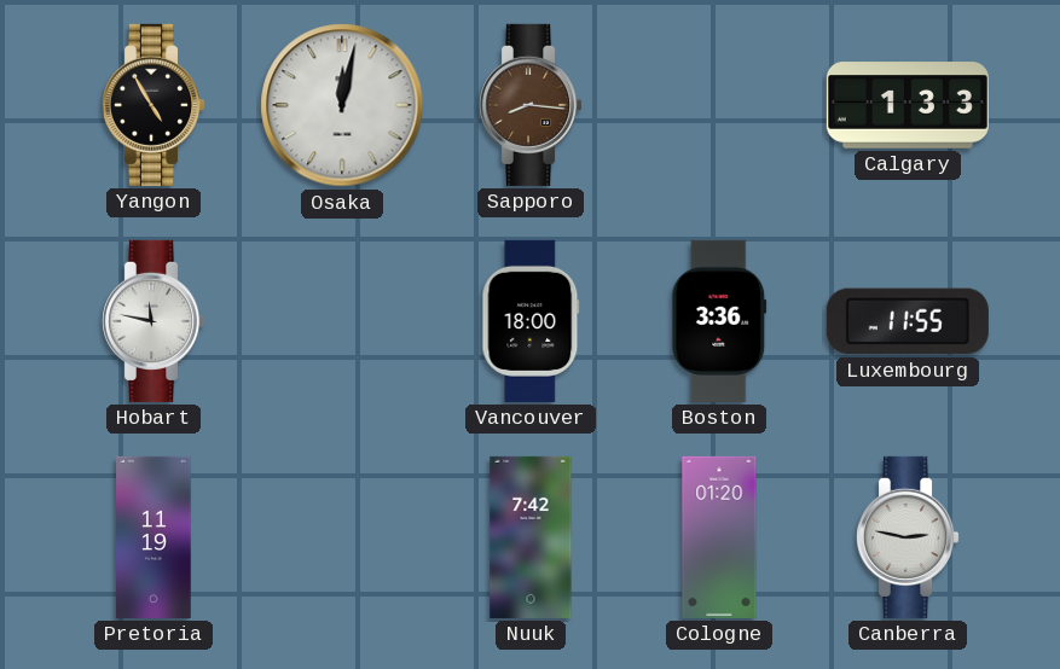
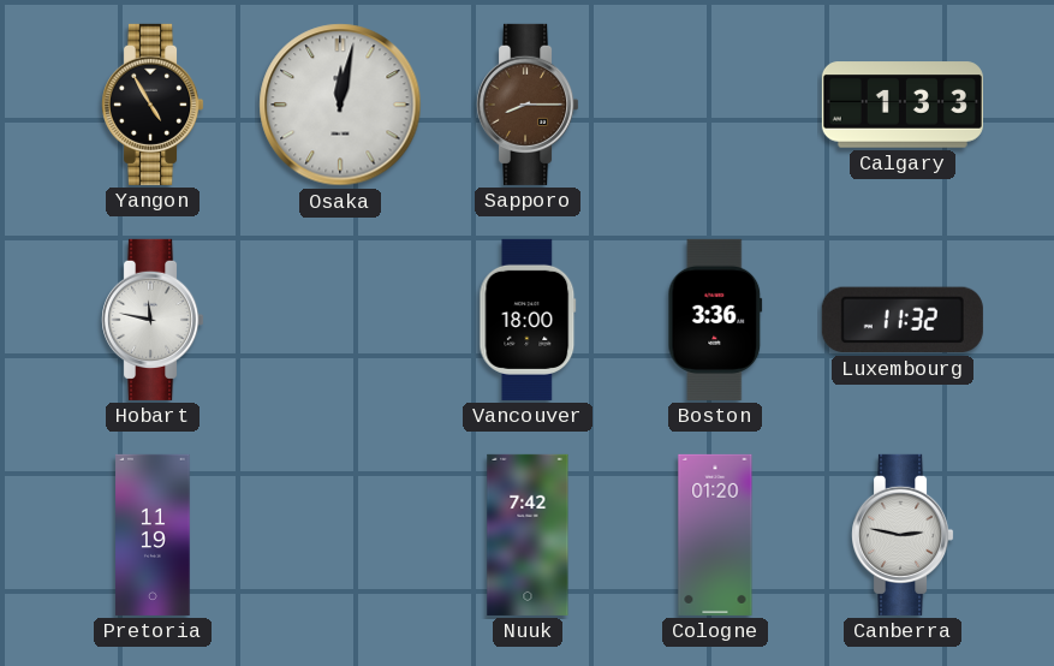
Sapporo: 8:16 -> 8:15 (529, 105)
Luxembourg: 11:55 -> 11:32 (903, 320)
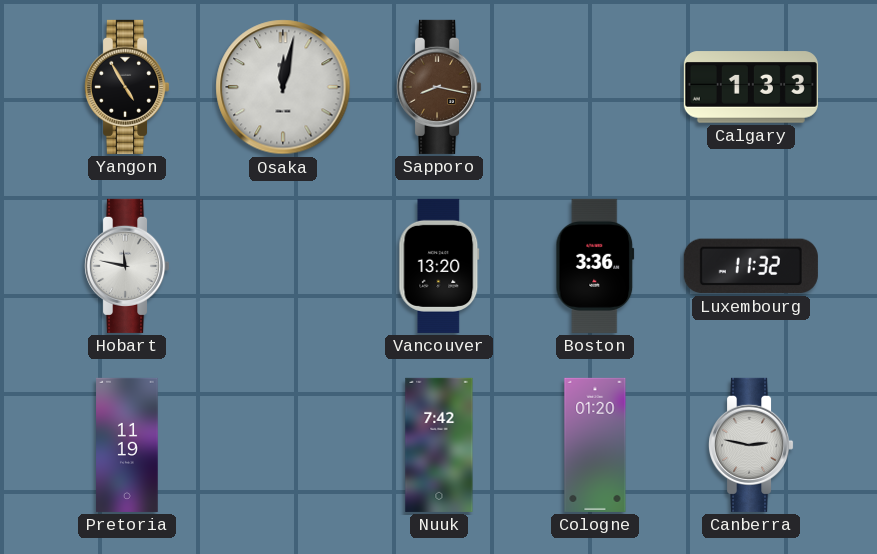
Sapporo: 8:15 -> 8:17 (440, 87)
Vancouver: 18:00 -> 13:20 (439, 266)
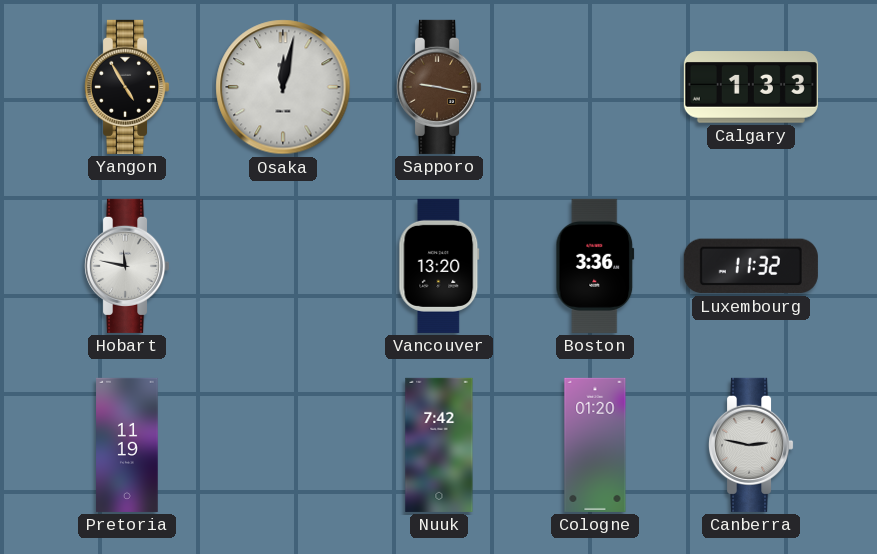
Sapporo: 8:17 -> 9:17 (440, 87)
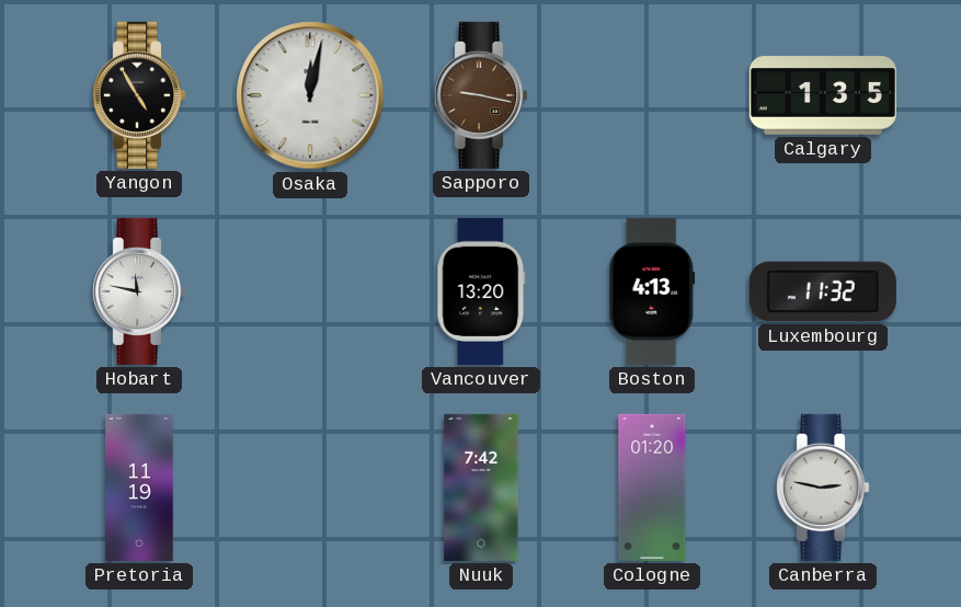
Calgary: 1:33 -> 1:35 (823, 95)
Boston: 3:36 -> 4:13 (652, 291)
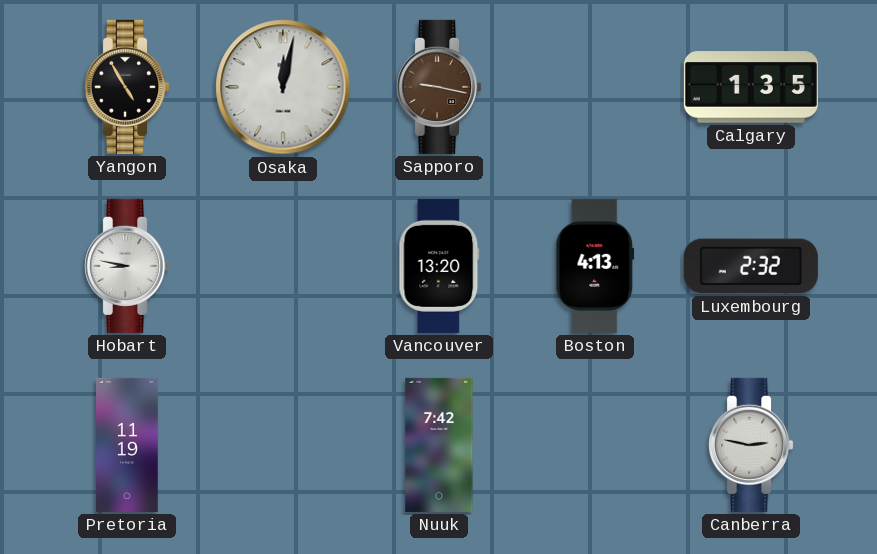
Hobart: 11:47 -> 8:47 (128, 266)
Luxembourg: 11:32 -> 2:32 (751, 266)
Cologne: 01:20 -> none (652, 488)
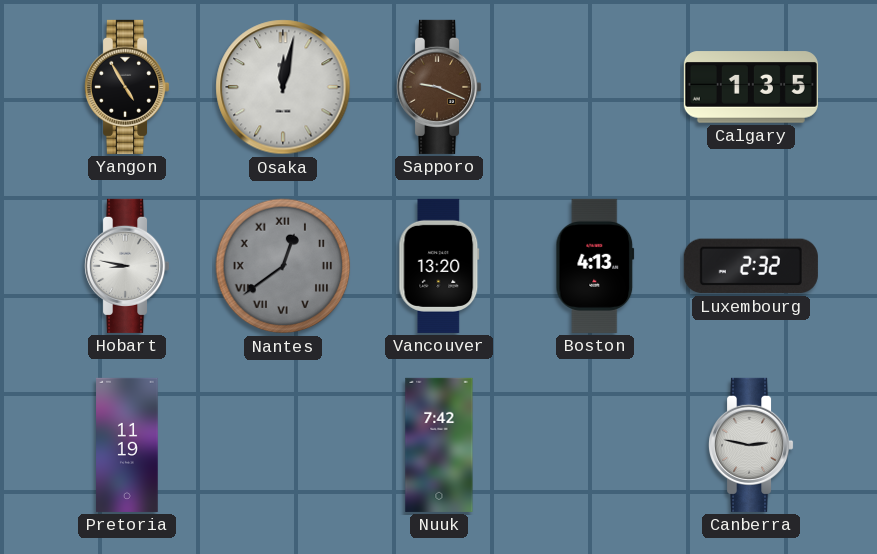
Sapporo: 9:17 -> 9:19 (440, 87)
Nantes: none -> 12:39 (283, 266)
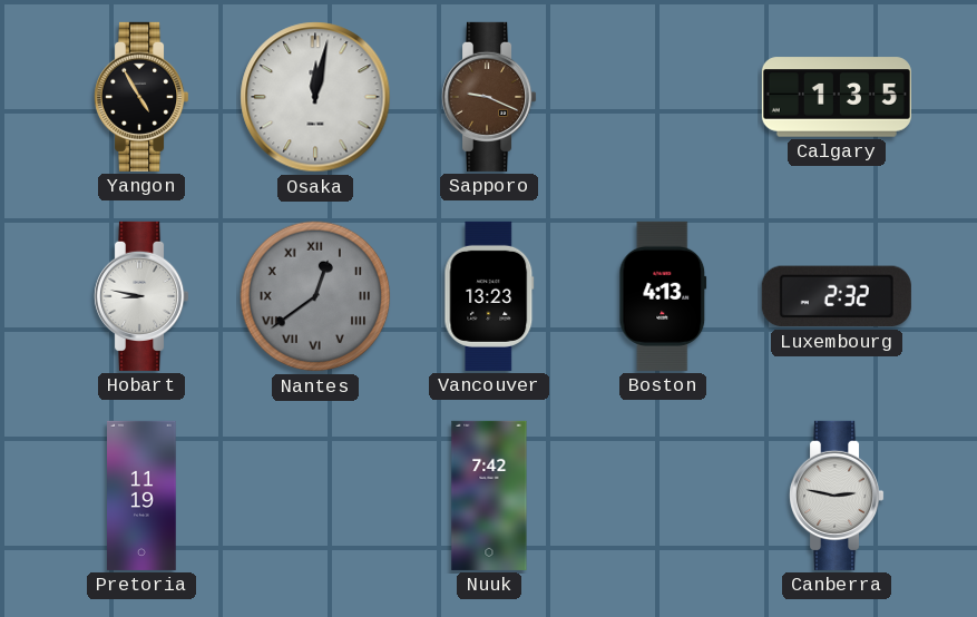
Vancouver: 13:20 -> 13:23 (489, 296)
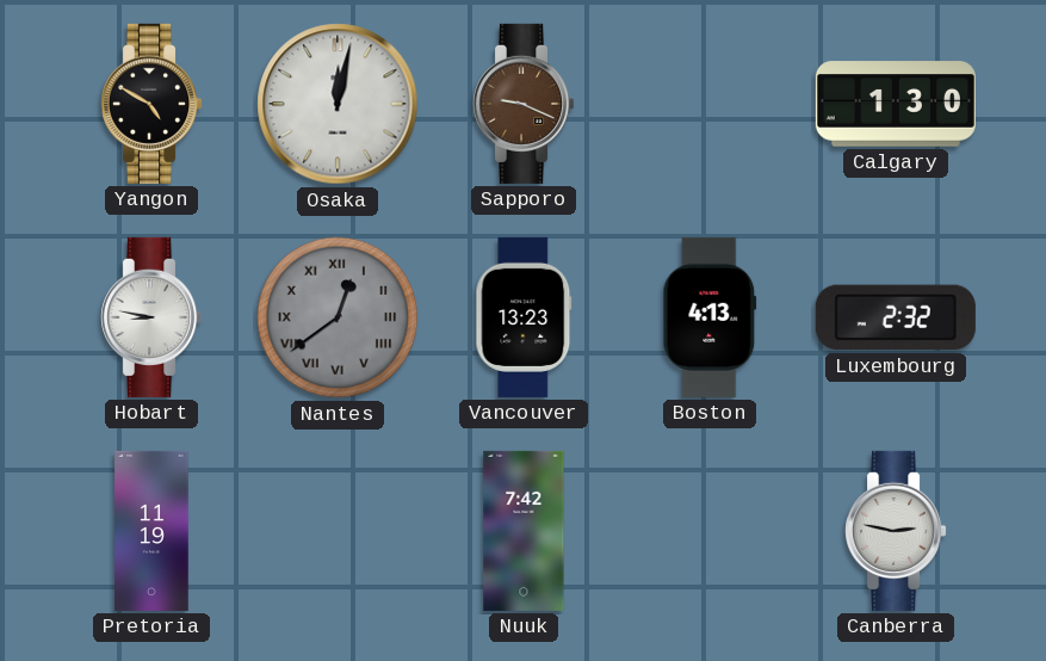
Yangon: 4:55 -> 4:50 (153, 104)
Calgary: 1:35 -> 1:30 (896, 104)
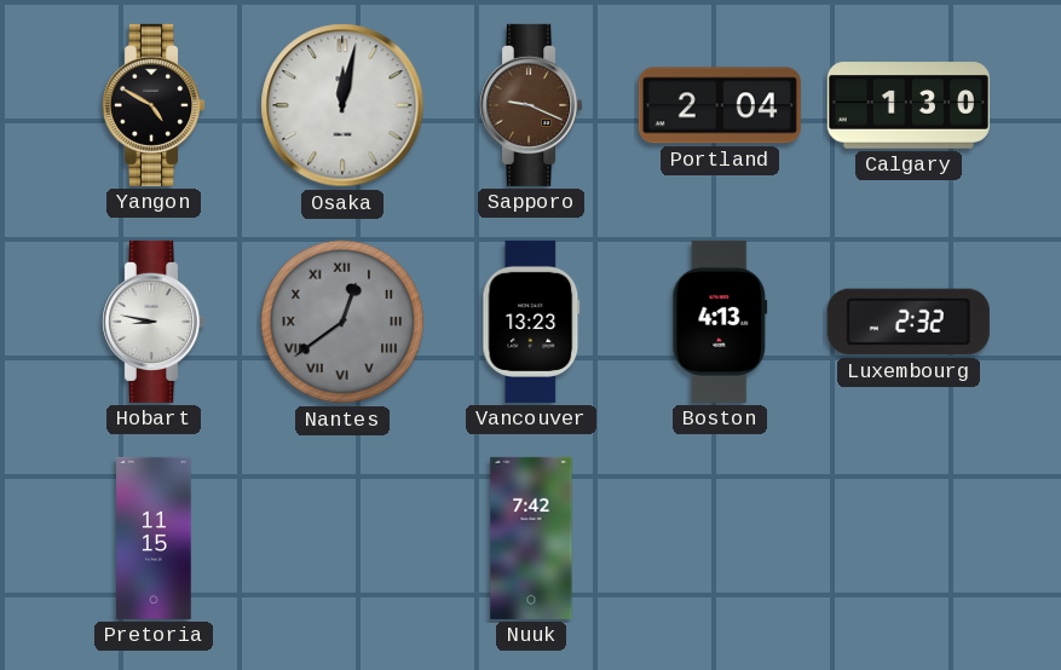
Portland: none -> 2:04 (720, 105)
Pretoria: 11:19 -> 11:15 (154, 538)
Canberra: 2:47 -> none (897, 531)
